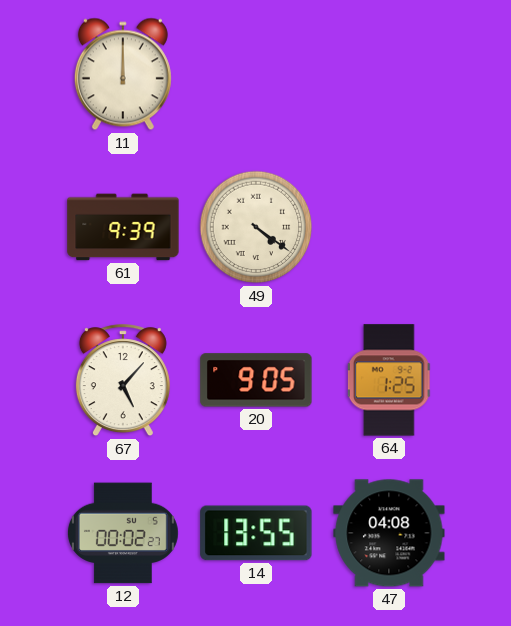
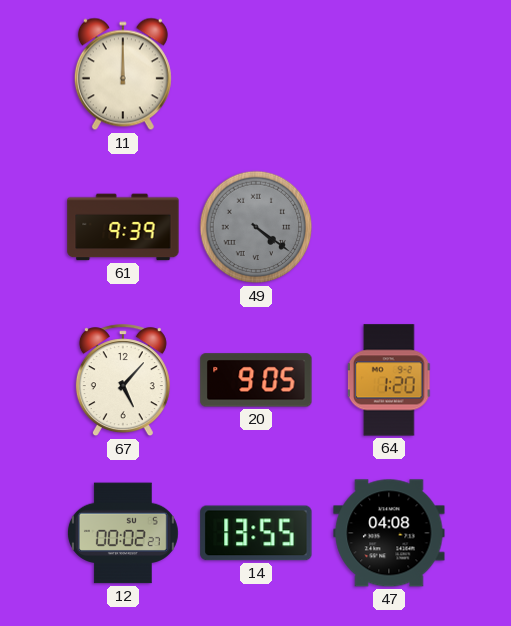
49 dial: cream -> grey (256, 227)
64: 1:25 -> 1:20 (389, 380)
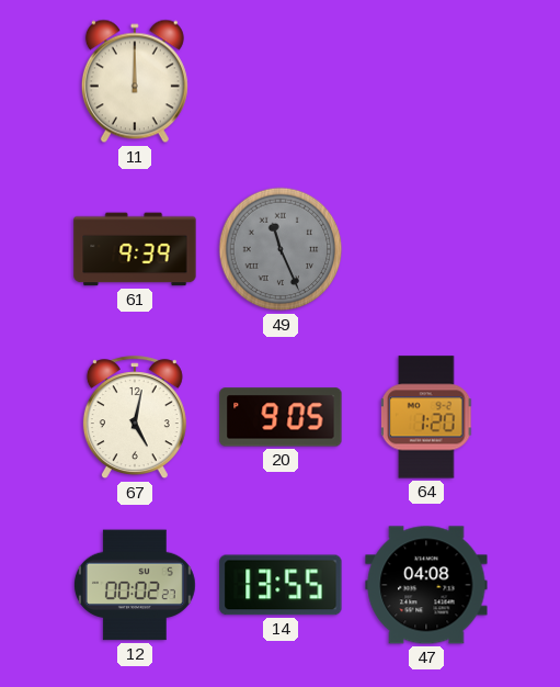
49: 4:21 -> 11:26 (281, 249)
67: 5:07 -> 5:02 (135, 418)
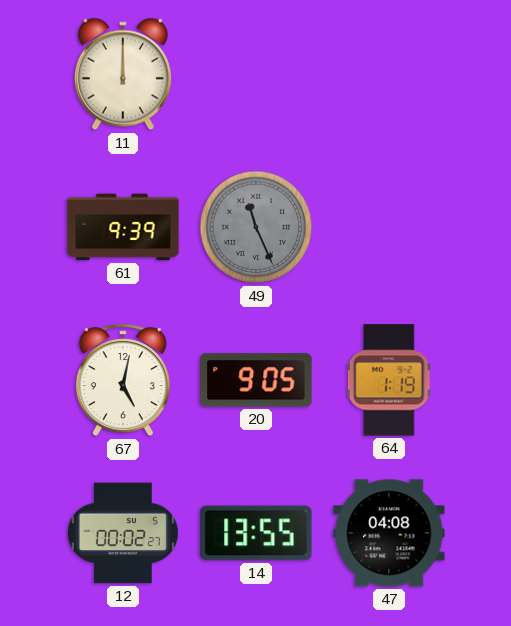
64: 1:20 -> 1:19 (389, 380)
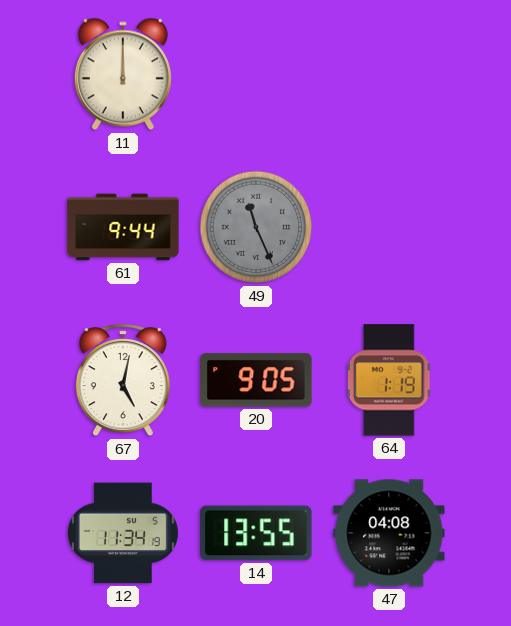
61: 9:39 -> 9:44 (123, 227)
12: 00:02 -> 11:34 (123, 533)
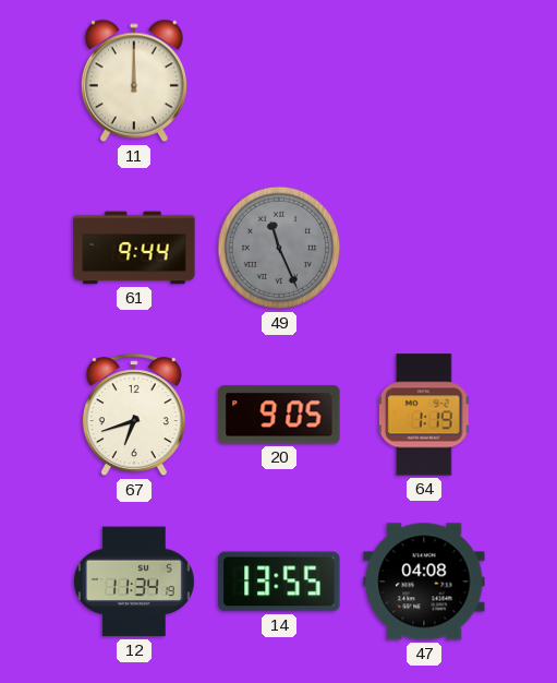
67: 5:02 -> 6:42 (134, 416)
